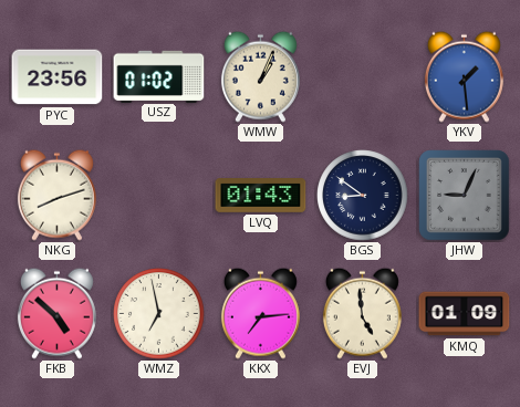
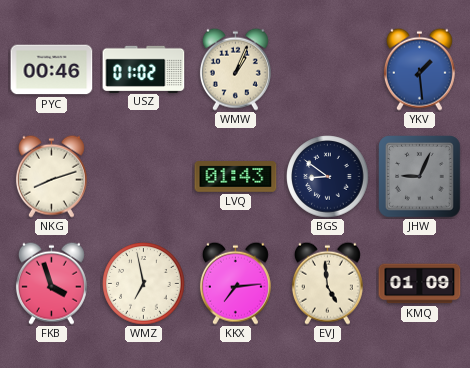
PYC: 23:56 -> 00:46 (52, 70)
FKB: 4:52 -> 3:57 (51, 283)
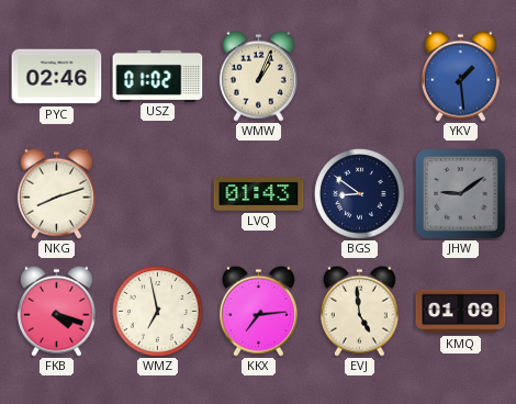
PYC: 00:46 -> 02:46 (57, 77)
JHW: 9:04 -> 9:09 (461, 194)
FKB: 3:57 -> 4:18 (56, 311)
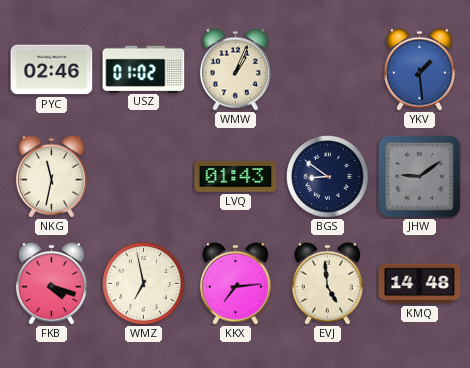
NKG: 8:12 -> 11:32 (51, 176)
KMQ: 01:09 -> 14:48 (420, 284)
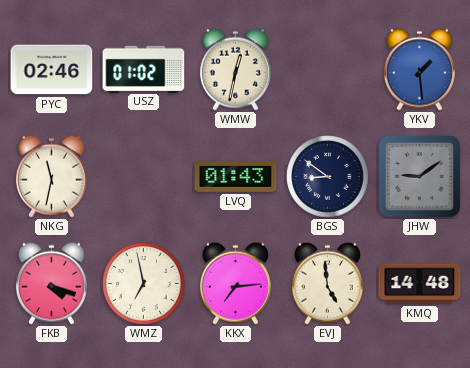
WMW: 1:04 -> 12:32 (235, 69)
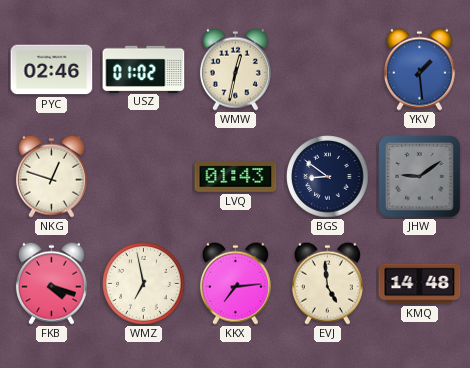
NKG: 11:32 -> 12:48 (51, 176)
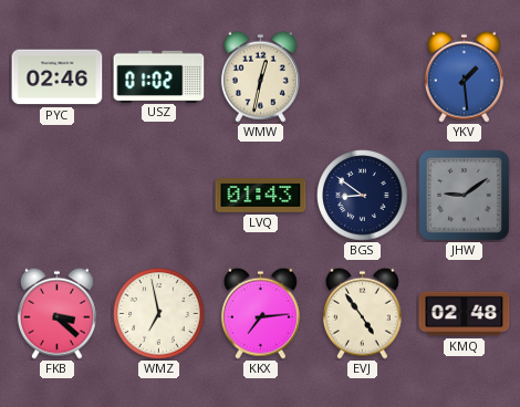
NKG: 12:48 -> none (51, 176)
FKB: 4:18 -> 3:22 (56, 313)
EVJ: 4:59 -> 4:54 (362, 313)
KMQ: 14:48 -> 02:48 (465, 314)
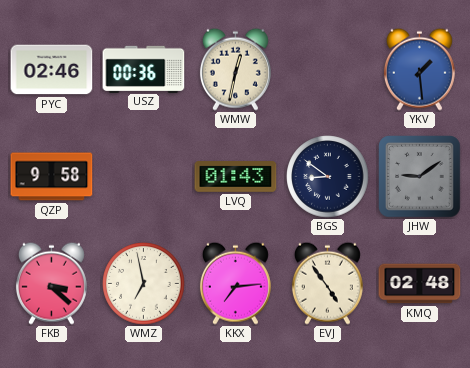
USZ: 01:02 -> 00:36 (144, 69)
QZP: none -> 9:58 (52, 177)
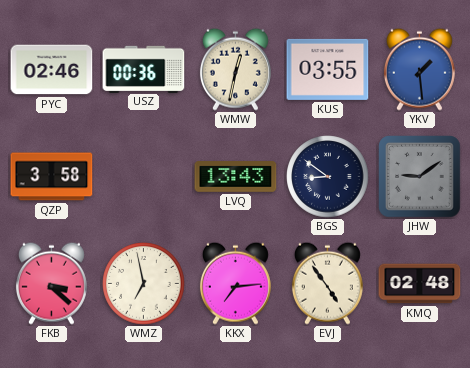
KUS: none -> 03:55 (328, 69)
QZP: 9:58 -> 3:58 (52, 177)
LVQ: 01:43 -> 13:43 (236, 177)
